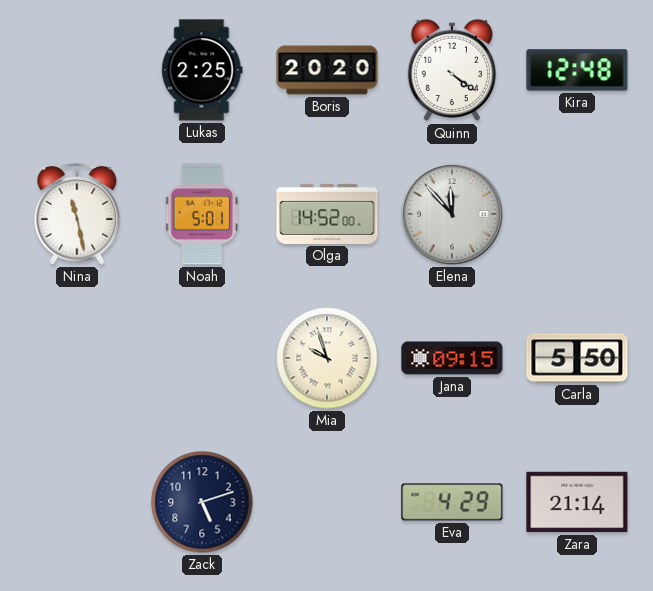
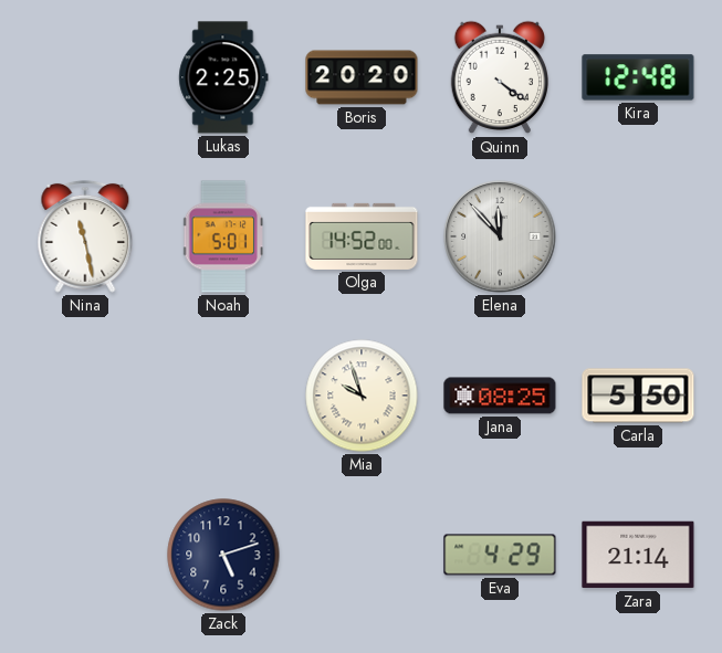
Jana: 09:15 -> 08:25 (500, 396)
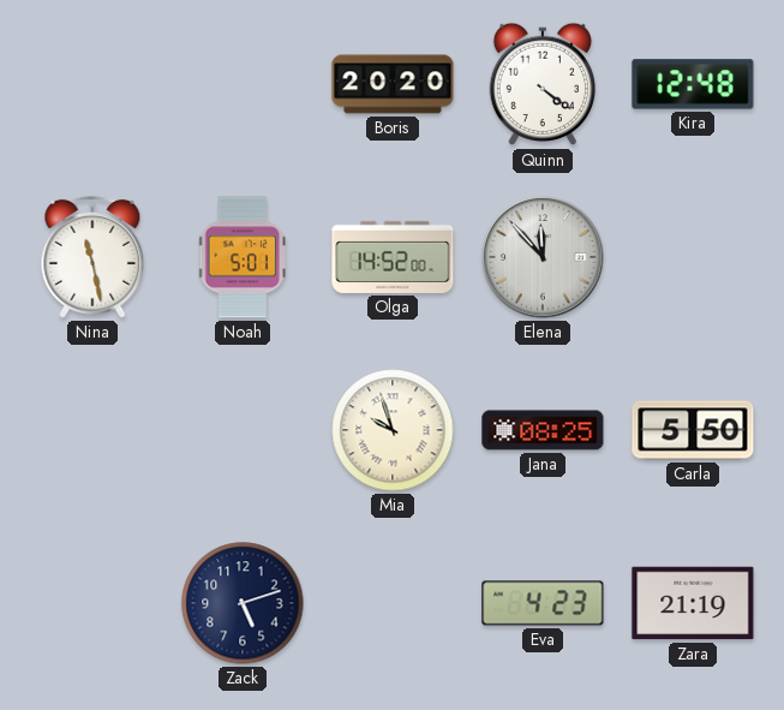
Lukas: 2:25 -> none (223, 77)
Eva: 4:29 -> 4:23 (543, 603)
Zara: 21:14 -> 21:19 (693, 603)
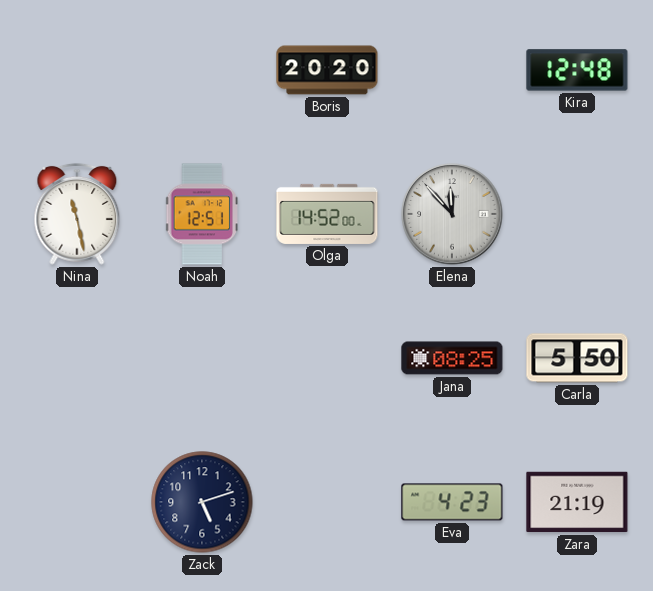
Quinn: 4:21 -> none (541, 84)
Noah: 5:01 -> 12:51 (202, 214)
Mia: 9:57 -> none (393, 430)
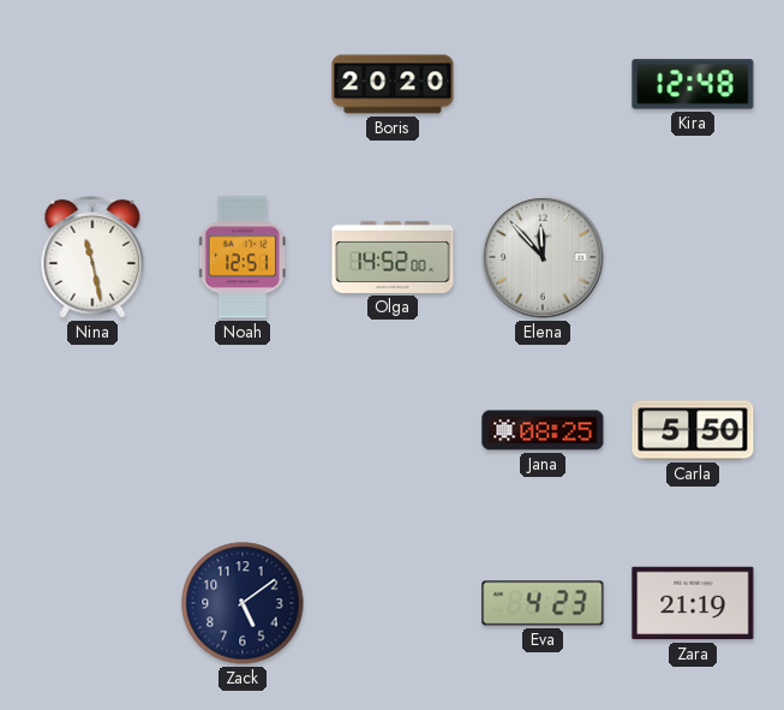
Zack: 5:12 -> 5:09 (243, 603)
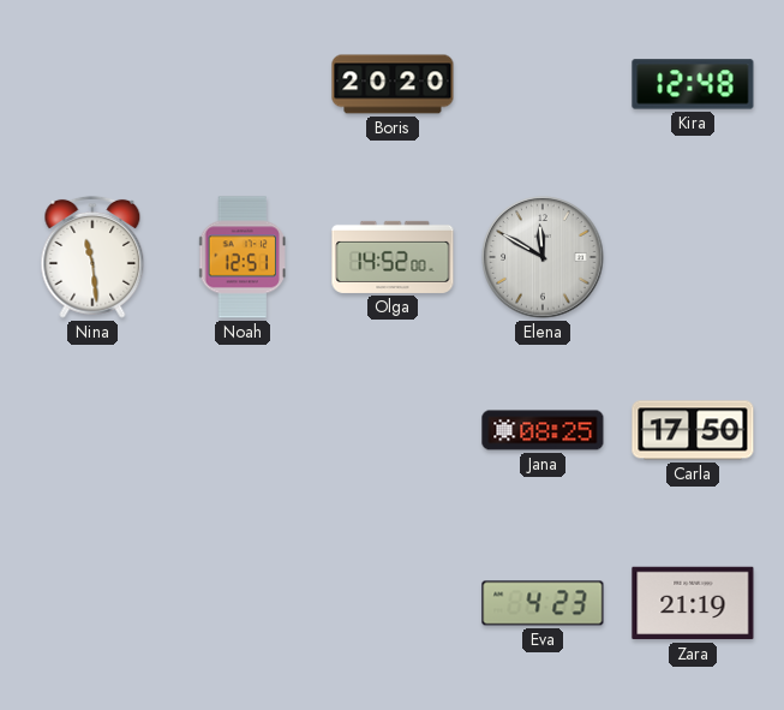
Nina: 11:28 -> 11:29 (92, 257)
Elena: 11:53 -> 11:50 (543, 257)
Carla: 5:50 -> 17:50 (693, 430)
Zack: 5:09 -> none (243, 603)
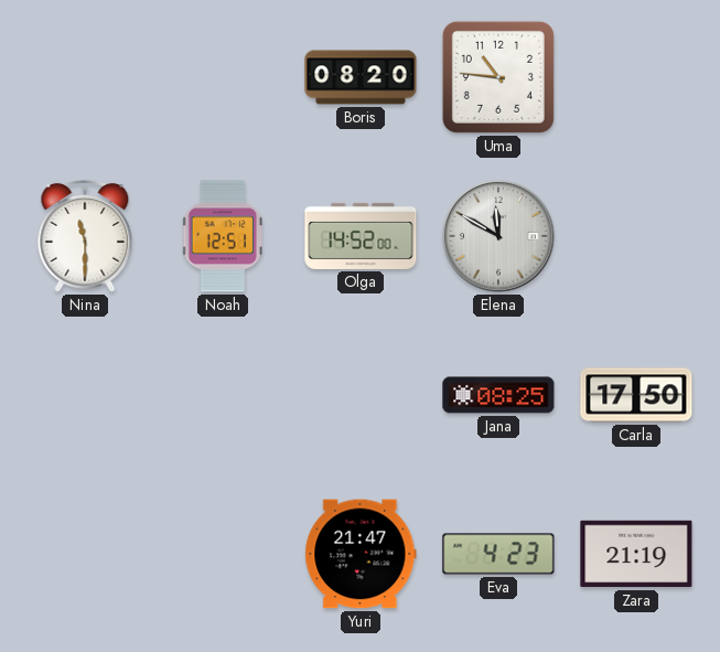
Boris: 20:20 -> 08:20 (361, 77)
Uma: none -> 10:46 (498, 77)
Kira: 12:48 -> none (693, 84)
Nina: 11:29 -> 11:30 (85, 236)
Yuri: none -> 21:47 (361, 554)
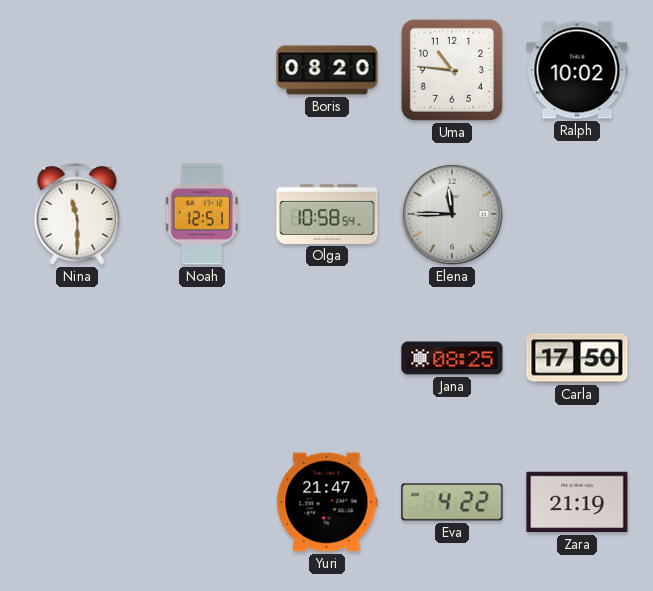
Ralph: none -> 10:02 (577, 70)
Olga: 14:52 -> 10:58 (327, 214)
Elena: 11:50 -> 11:45 (452, 214)
Eva: 4:23 -> 4:22 (452, 502)
